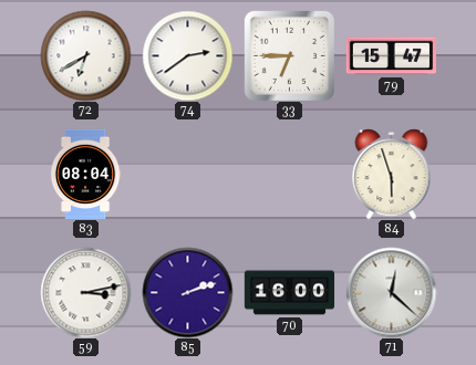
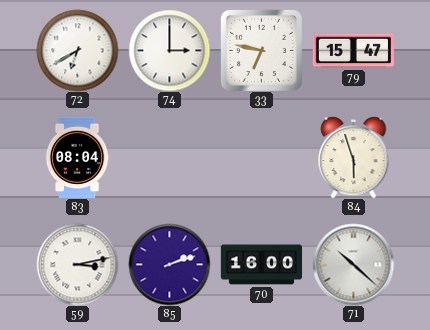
74: 2:39 -> 3:00 (169, 50)
33: 6:45 -> 6:47 (261, 50)
71: 12:22 -> 10:22 (353, 264)
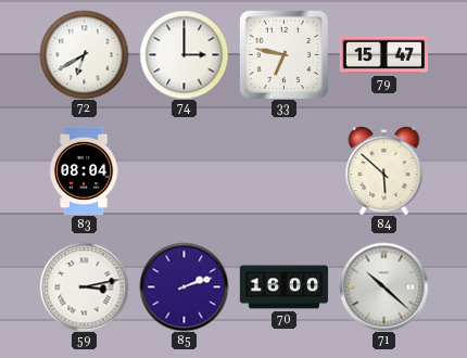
84: 5:57 -> 5:52 (384, 170)
